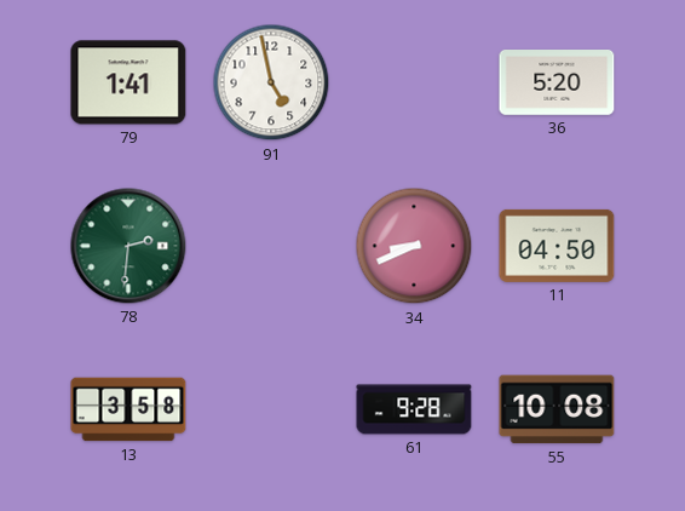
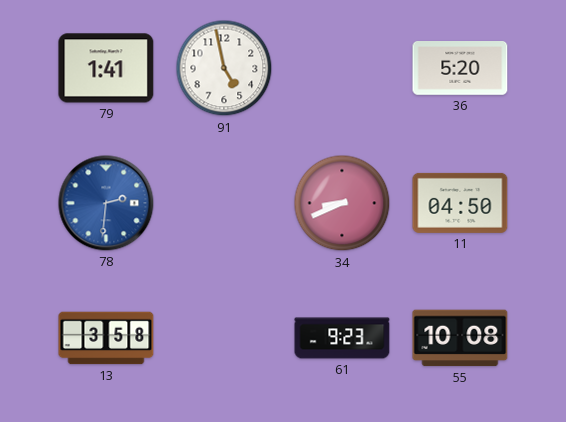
78 dial: green -> blue (106, 203)
61: 9:28 -> 9:23 (342, 338)
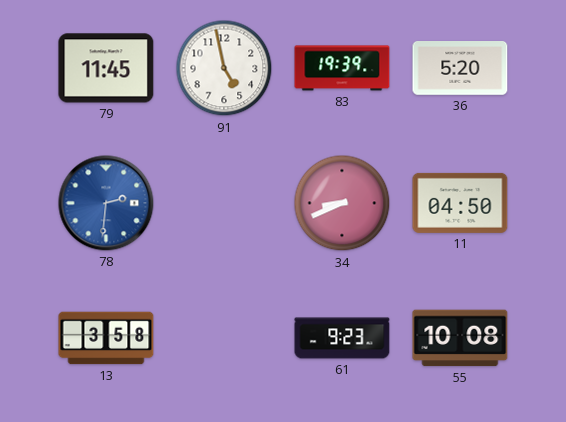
79: 1:41 -> 11:45 (106, 68)
83: none -> 19:39 (342, 68)
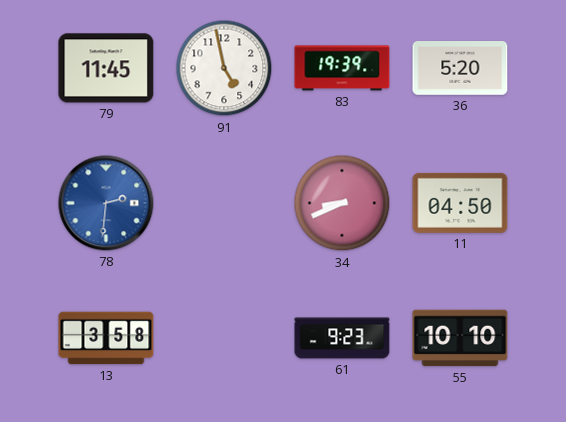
55: 10:08 -> 10:10 (460, 338)
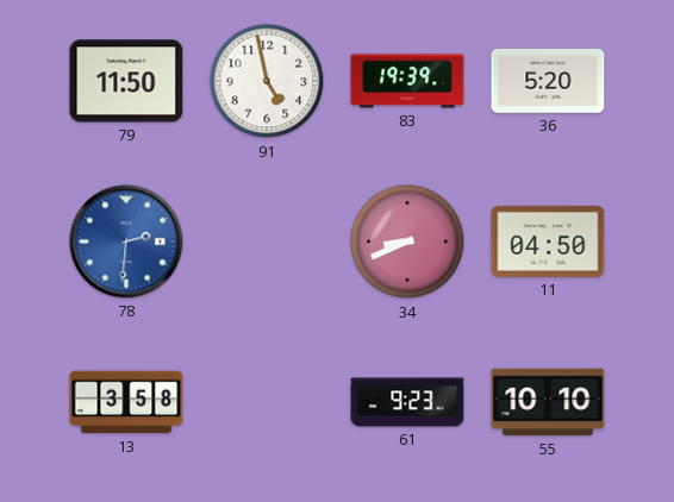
79: 11:45 -> 11:50 (126, 81)
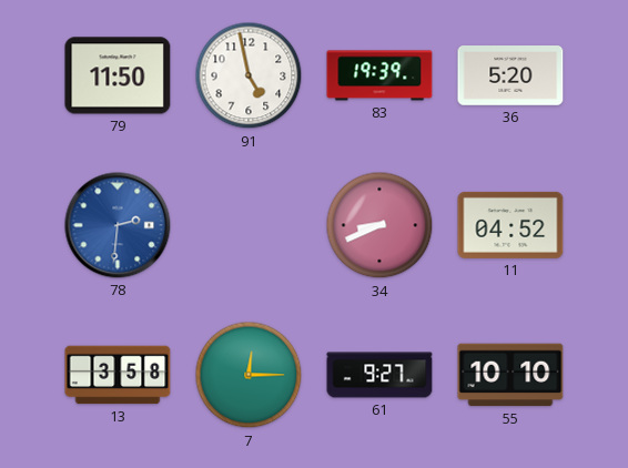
11: 04:50 -> 04:52 (510, 225)
7: none -> 12:15 (249, 375)
61: 9:23 -> 9:27 (379, 375)
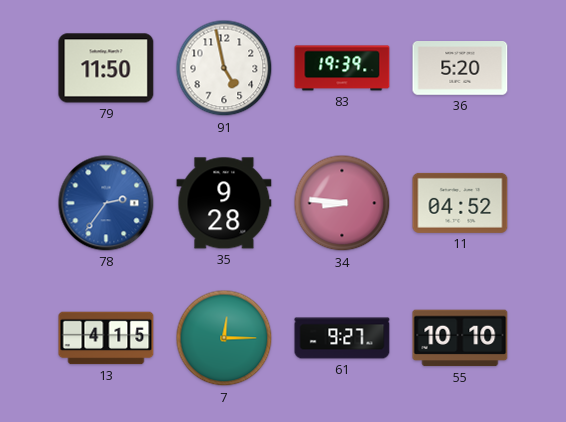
78: 2:31 -> 2:36 (106, 203)
35: none -> 9:28 (224, 203)
34: 8:41 -> 8:46 (342, 203)
13: 3:58 -> 4:15 (106, 338)
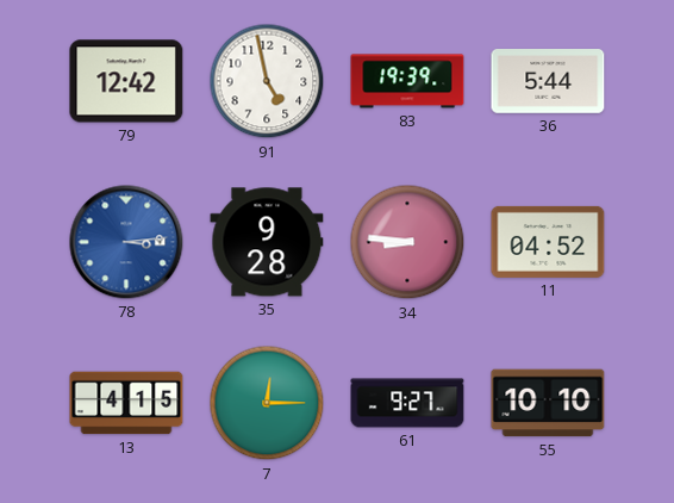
79: 11:50 -> 12:42 (126, 81)
36: 5:20 -> 5:44 (548, 81)
78: 2:36 -> 3:14 (126, 242)
